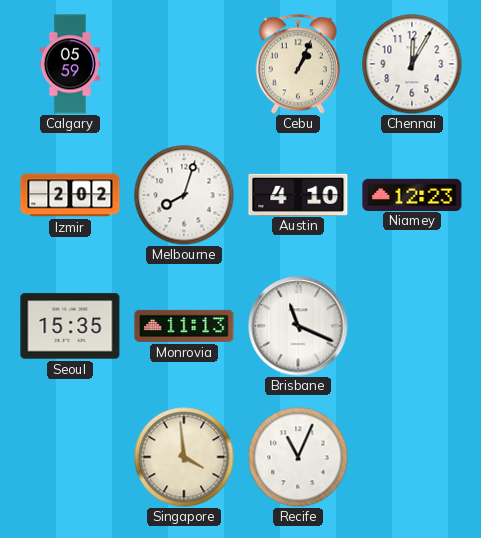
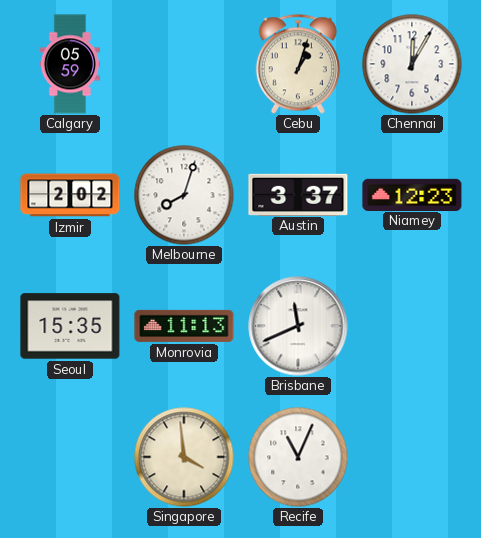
Cebu: 1:04 -> 1:03 (298, 64)
Austin: 4:10 -> 3:37 (298, 194)
Brisbane: 11:19 -> 11:41 (298, 326)
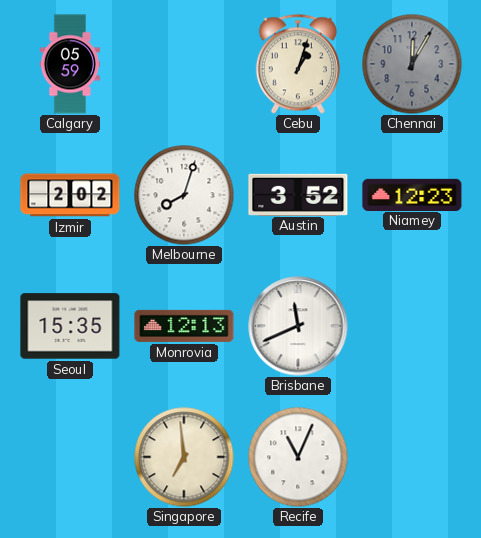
Chennai dial: white -> grey (412, 64)
Austin: 3:37 -> 3:52 (298, 194)
Monrovia: 11:13 -> 12:13 (184, 326)
Singapore: 3:59 -> 6:59 (184, 457)
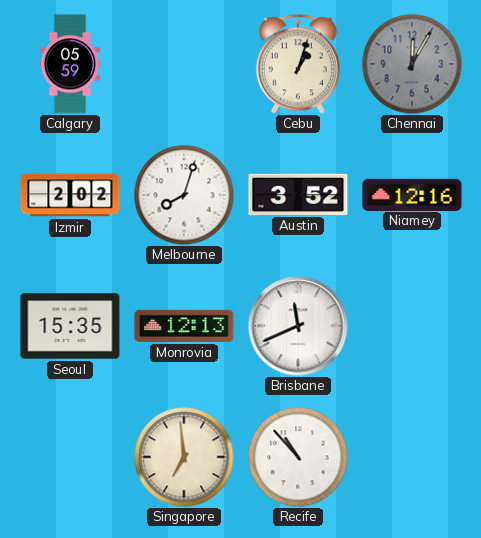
Niamey: 12:23 -> 12:16 (412, 194)
Recife: 11:04 -> 10:53 (298, 457)
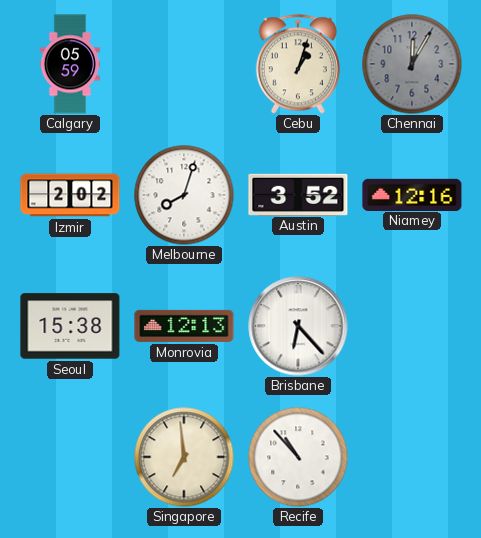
Seoul: 15:35 -> 15:38 (70, 326)
Brisbane: 11:41 -> 6:23 (298, 326)
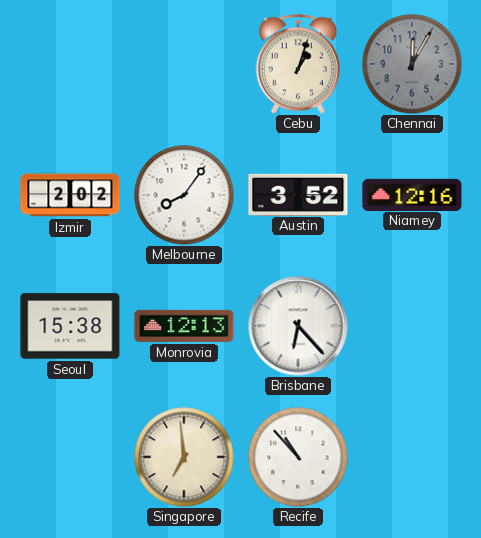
Calgary: 05:59 -> none (69, 64)
Melbourne: 8:03 -> 8:06 (184, 195)
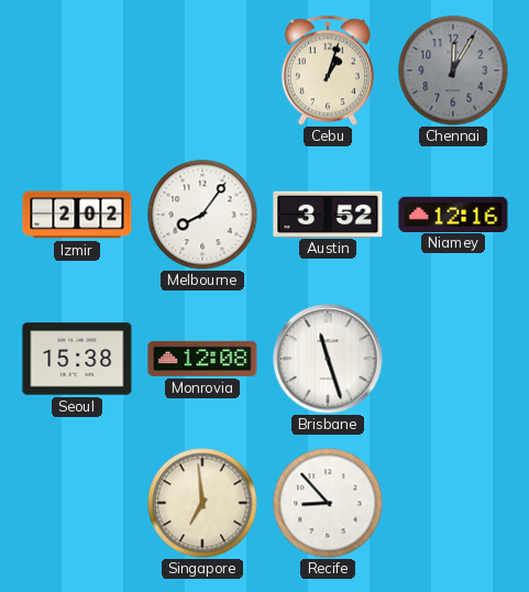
Monrovia: 12:13 -> 12:08 (202, 359)
Brisbane: 6:23 -> 11:27 (328, 359)
Recife: 10:53 -> 8:53 (328, 503)
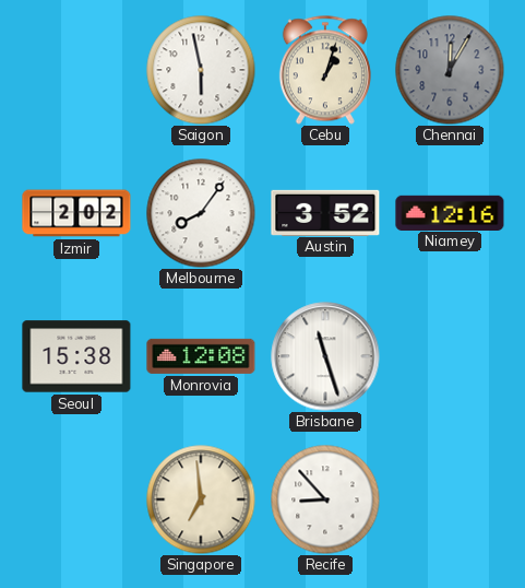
Saigon: none -> 5:58 (201, 70)
